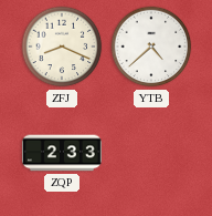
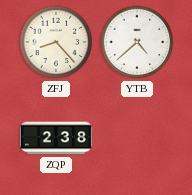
ZFJ: 8:19 -> 8:23 (56, 42)
ZQP: 2:33 -> 2:38 (56, 138)
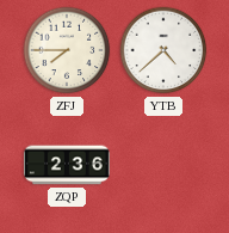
ZFJ: 8:23 -> 7:45 (67, 50)
ZQP: 2:38 -> 2:36 (67, 165)
